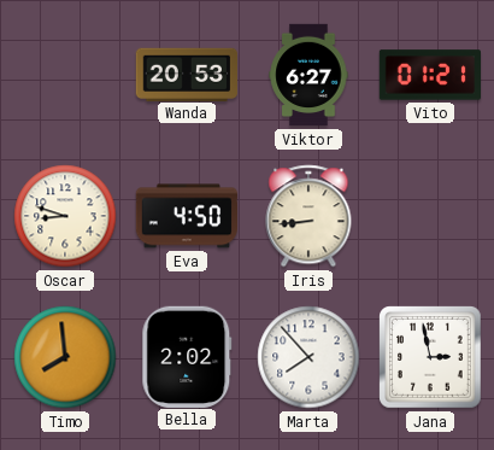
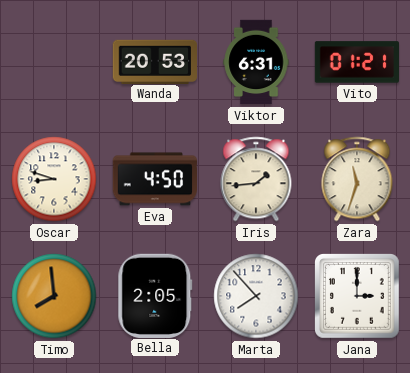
Viktor: 6:27 -> 6:31 (256, 62)
Iris: 8:44 -> 1:44 (256, 179)
Zara: none -> 11:33 (357, 179)
Bella: 2:02 -> 2:05 (155, 295)
Jana: 2:58 -> 3:00 (358, 297)
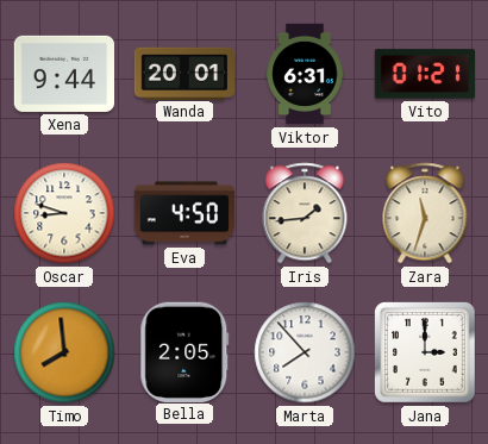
Xena: none -> 9:44 (63, 74)
Wanda: 20:53 -> 20:01 (183, 73)
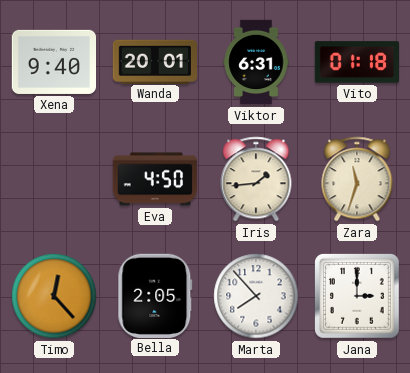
Xena: 9:44 -> 9:40 (53, 62)
Vito: 01:21 -> 01:18 (357, 62)
Oscar: 8:48 -> none (64, 213)
Timo: 7:59 -> 12:23 (54, 296)
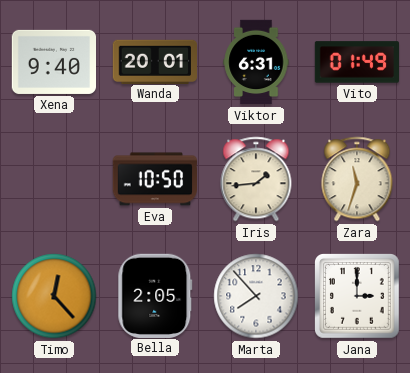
Vito: 01:18 -> 01:49 (357, 62)
Eva: 4:50 -> 10:50 (154, 179)
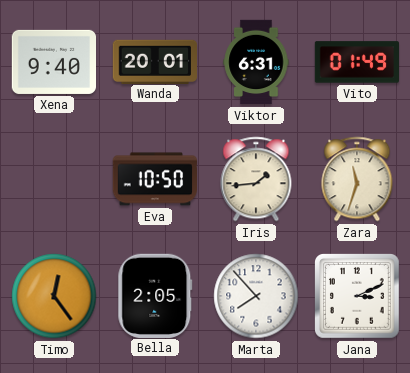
Timo: 12:23 -> 12:24 (54, 296)
Jana: 3:00 -> 3:11 (358, 297)
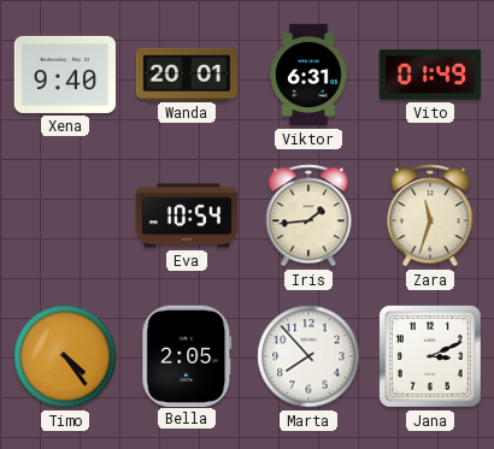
Eva: 10:50 -> 10:54 (186, 215)
Timo: 12:24 -> 4:24 (65, 356)
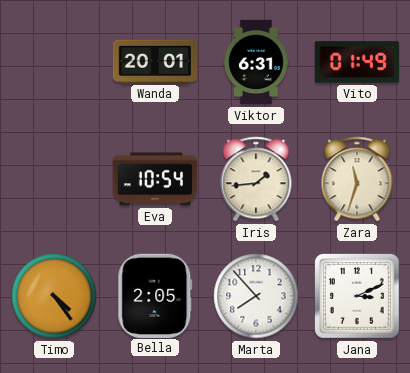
Xena: 9:40 -> none (64, 75)
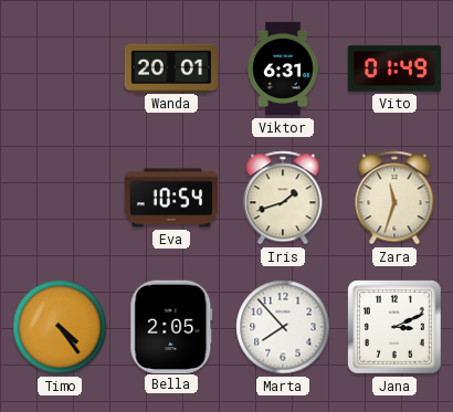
Iris: 1:44 -> 1:42 (283, 198)
